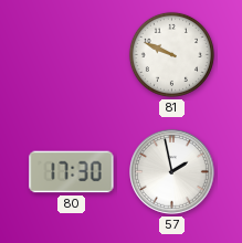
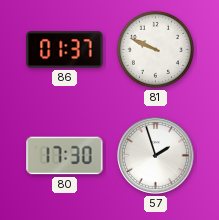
86: none -> 01:37 (65, 50)
57: 1:58 -> 1:57 (156, 156)
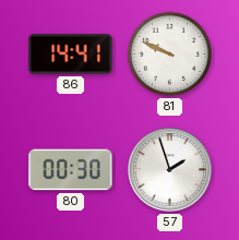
86: 01:37 -> 14:41 (71, 55)
80: 17:30 -> 00:30 (71, 170)
